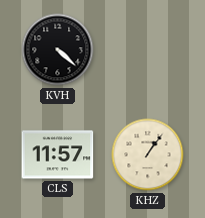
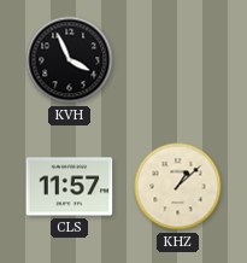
KVH: 4:22 -> 3:56 (70, 60)
KHZ: 1:06 -> 1:08 (178, 187)
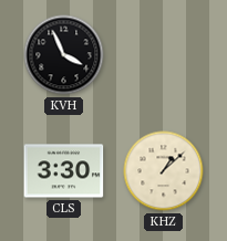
CLS: 11:57 -> 3:30 (64, 171)
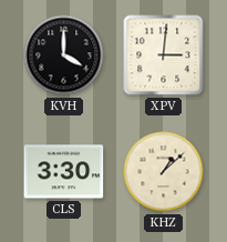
KVH: 3:56 -> 4:00 (64, 56)
XPV: none -> 3:01 (164, 56)
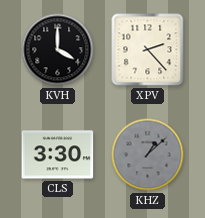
XPV: 3:01 -> 2:23 (148, 50)
KHZ dial: cream -> grey (148, 155)
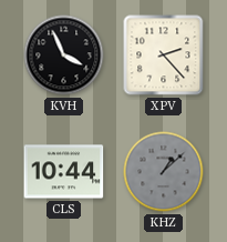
KVH: 4:00 -> 3:56 (64, 56)
CLS: 3:30 -> 10:44 (64, 172)
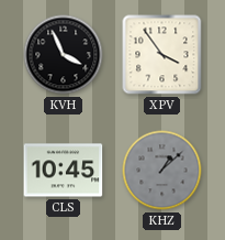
XPV: 2:23 -> 3:54 (162, 55)
CLS: 10:44 -> 10:45 (64, 171)
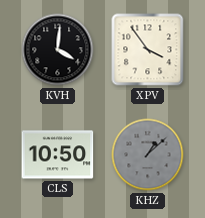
KVH: 3:56 -> 4:01 (58, 50)
CLS: 10:45 -> 10:50 (58, 155)
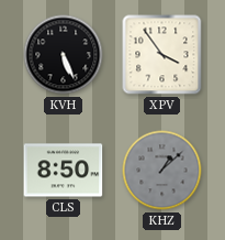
KVH: 4:01 -> 5:26 (64, 55)
CLS: 10:50 -> 8:50 (64, 171)
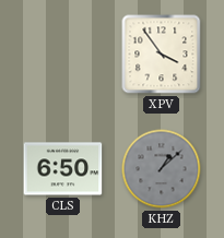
KVH: 5:26 -> none (64, 55)
CLS: 8:50 -> 6:50 (63, 169)
